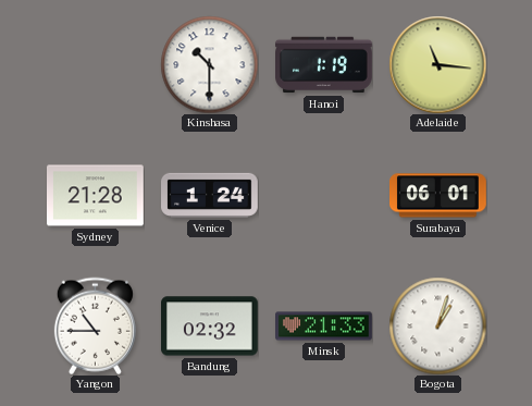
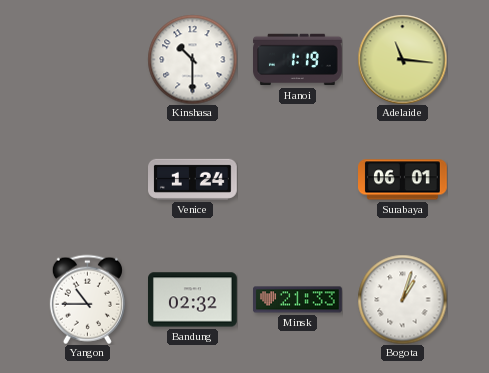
Sydney: 21:28 -> none (96, 196)
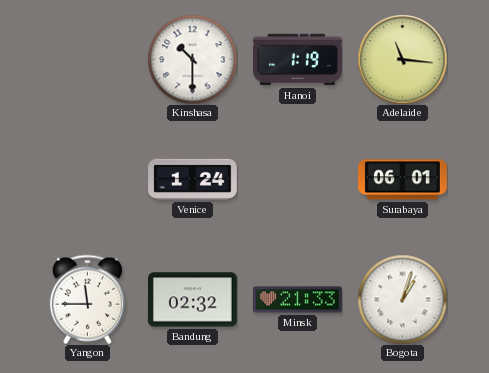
Yangon: 10:45 -> 11:45 (87, 299)
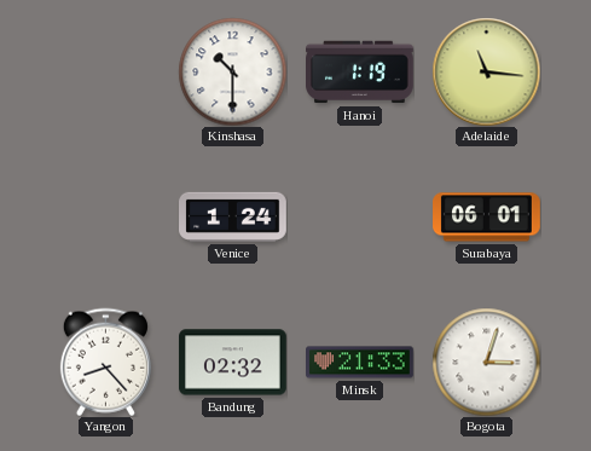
Yangon: 11:45 -> 8:23 (105, 362)
Bogota: 1:03 -> 3:03 (486, 362)
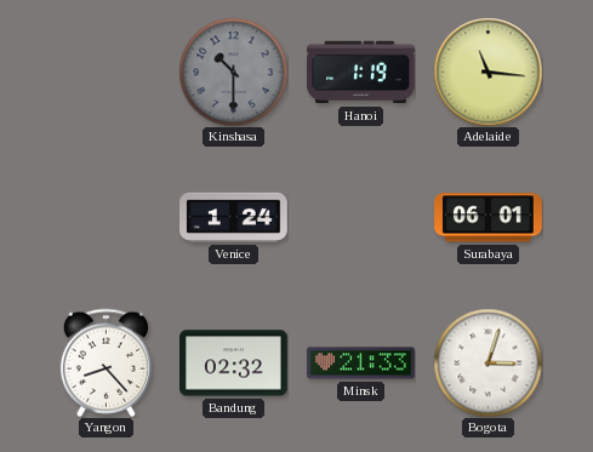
Kinshasa dial: white -> grey (233, 71)
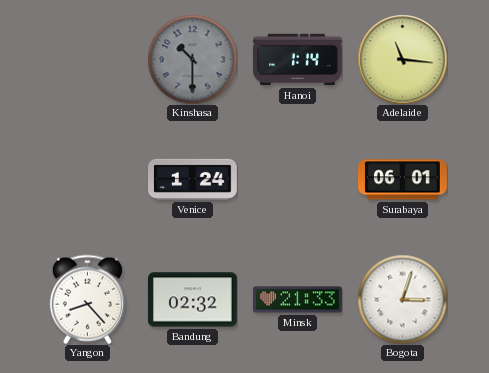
Hanoi: 1:19 -> 1:14 (298, 60)
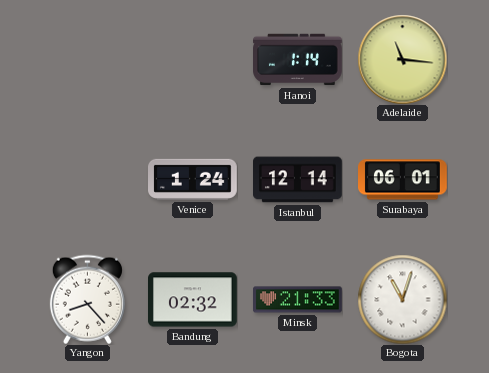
Kinshasa: 10:30 -> none (192, 59)
Istanbul: none -> 12:14 (298, 180)
Bogota: 3:03 -> 11:03 (402, 299)
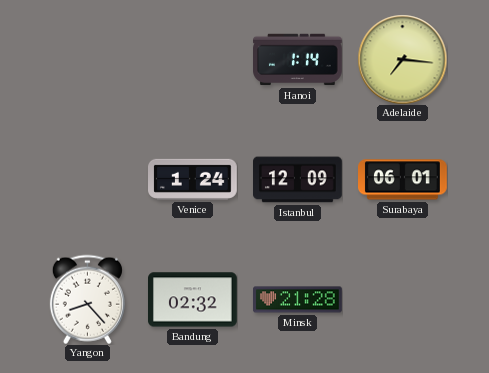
Adelaide: 11:16 -> 7:16 (402, 59)
Istanbul: 12:14 -> 12:09 (298, 180)
Minsk: 21:33 -> 21:28 (298, 300)
Bogota: 11:03 -> none (402, 299)
